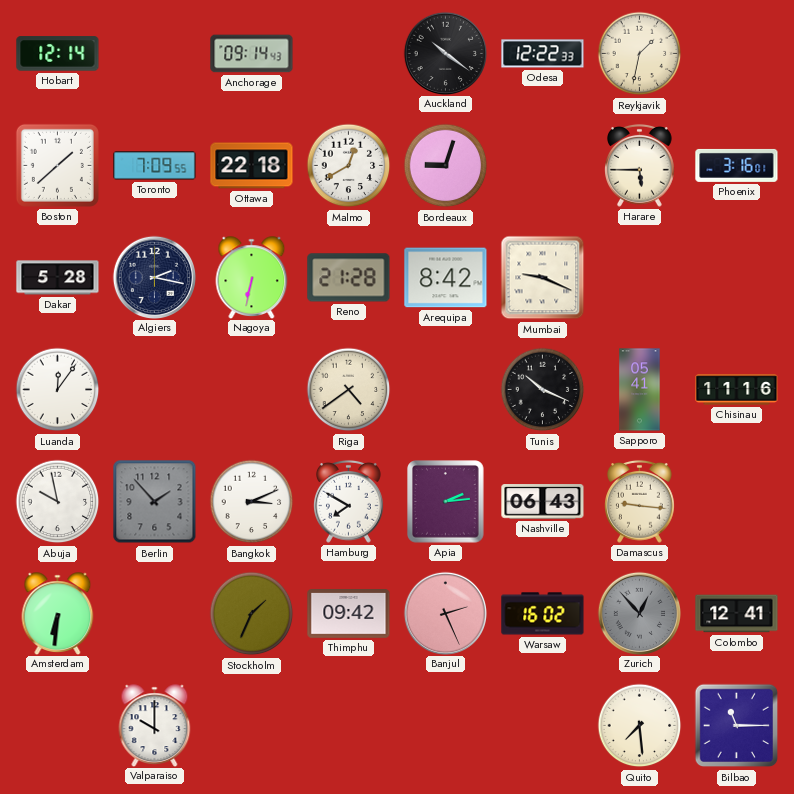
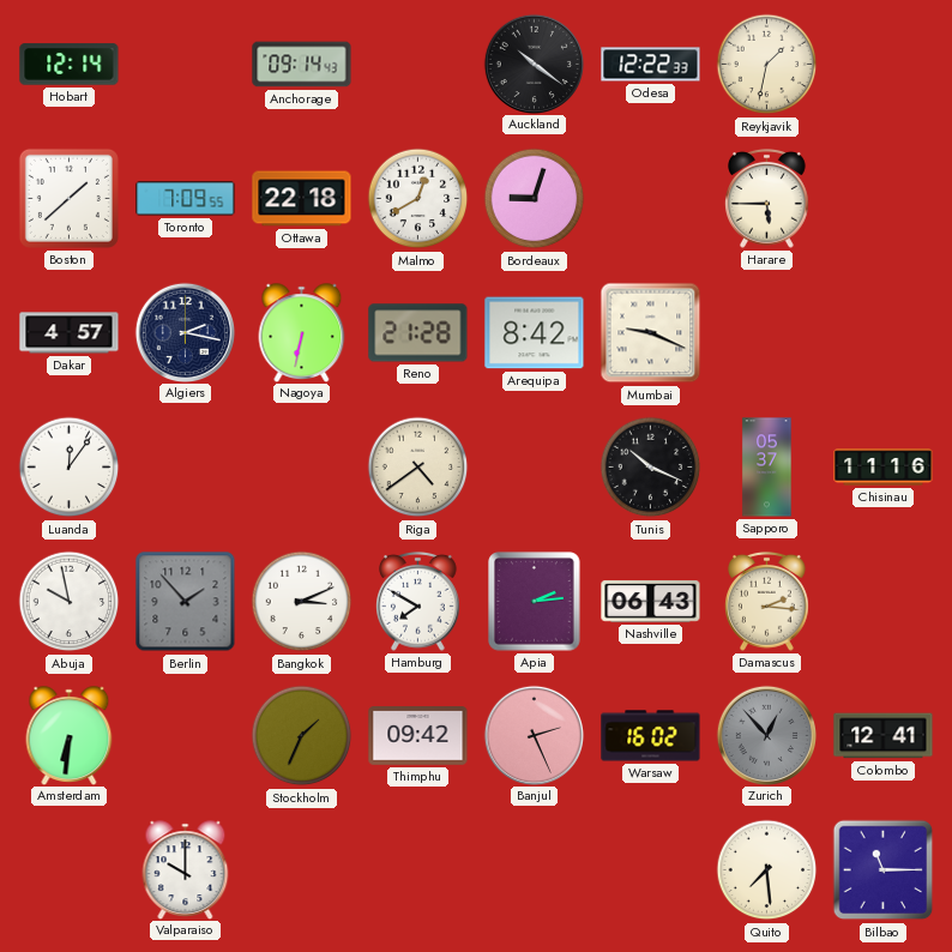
Phoenix: 3:16 -> none (737, 165)
Dakar: 5:28 -> 4:57 (70, 333)
Sapporo: 05:41 -> 05:37 (767, 468)
Damascus: 9:16 -> 2:16 (767, 601)
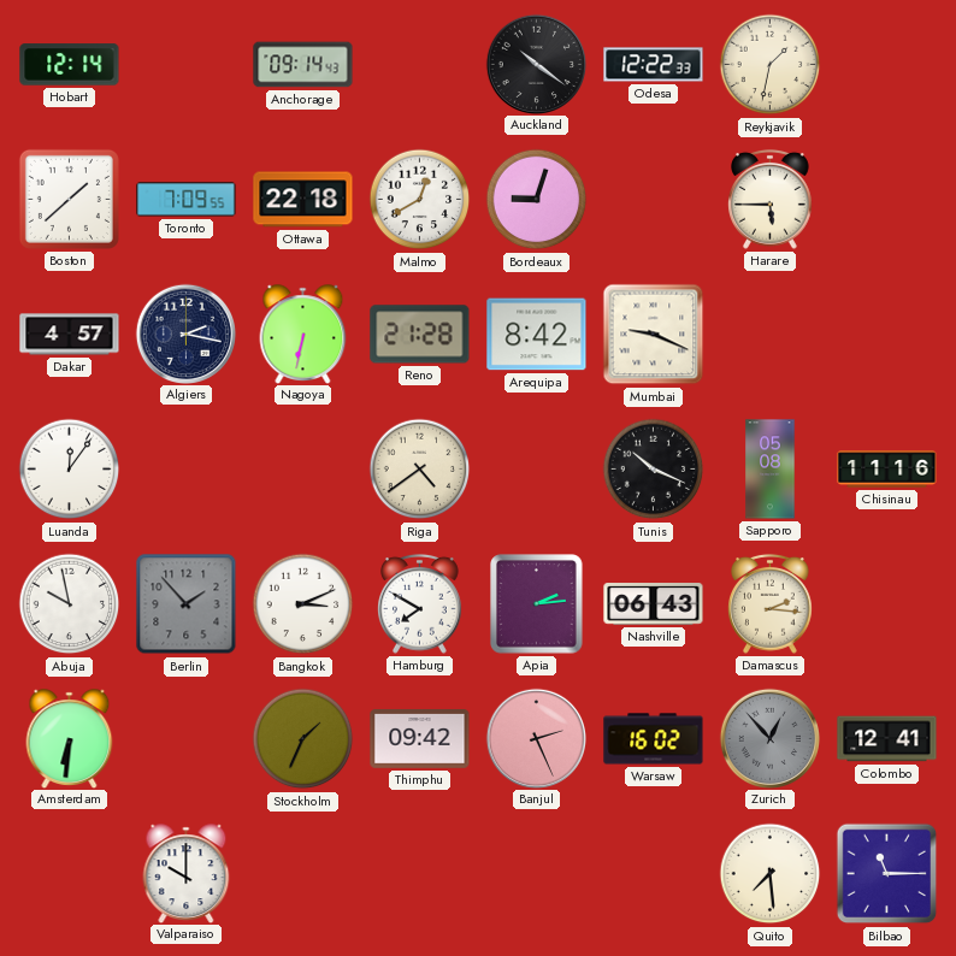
Sapporo: 05:37 -> 05:08 (771, 470)
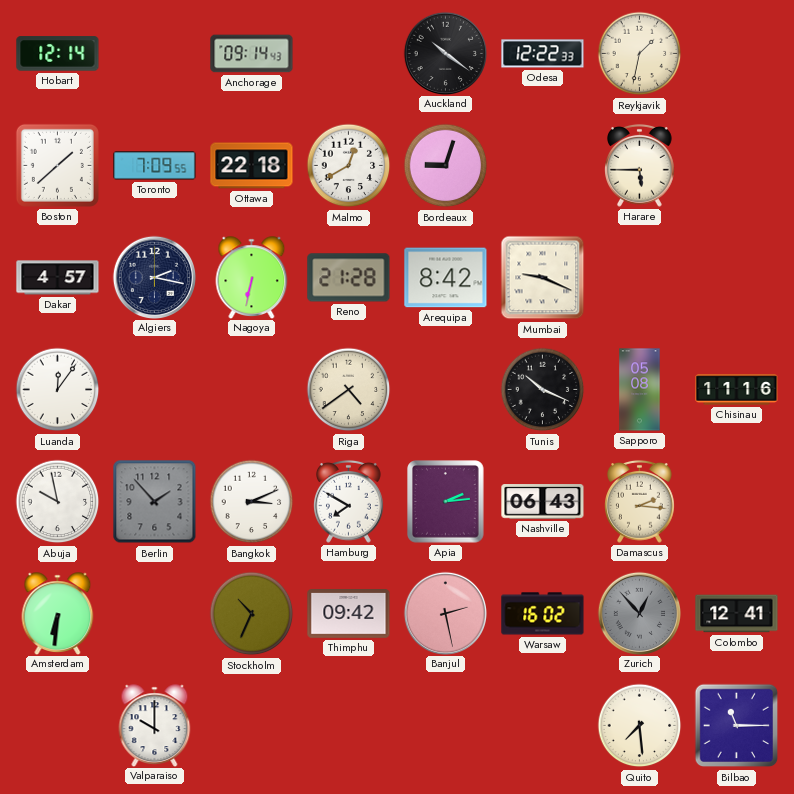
Stockholm: 1:34 -> 10:34 (252, 614)
Banjul: 2:26 -> 2:28 (445, 613)
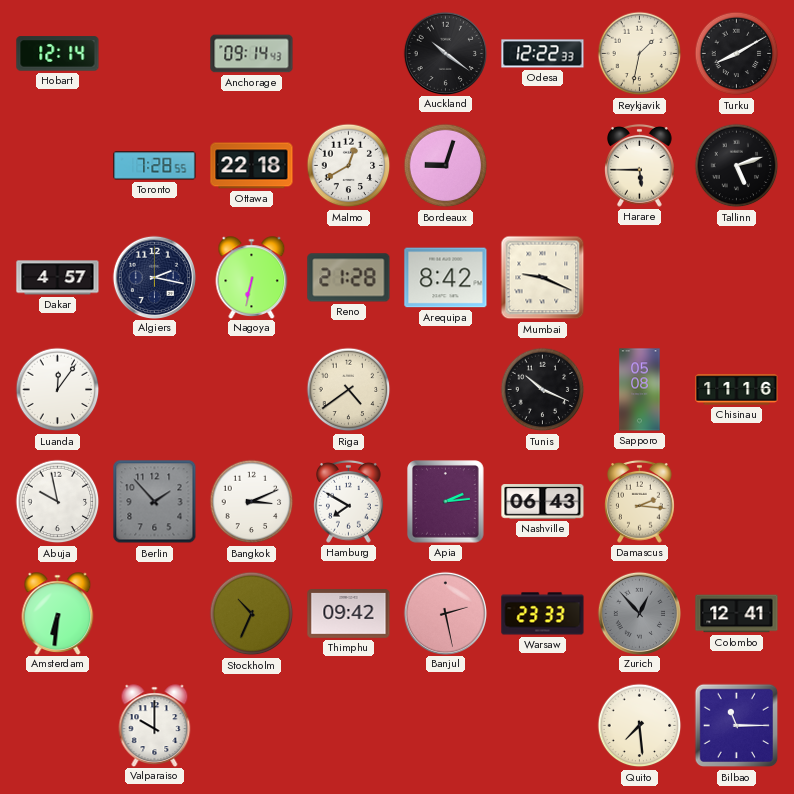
Turku: none -> 8:10 (737, 54)
Boston: 1:38 -> none (57, 165)
Toronto: 7:09 -> 7:28 (155, 166)
Tallinn: none -> 5:12 (737, 166)
Warsaw: 16:02 -> 23:33 (543, 614)
